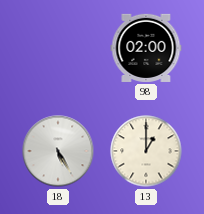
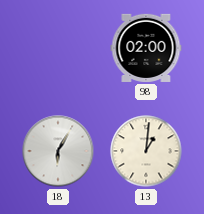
18: 5:25 -> 6:05 (58, 151)
13: 1:00 -> 1:01 (146, 151)
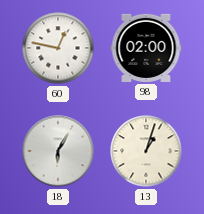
60: none -> 12:47 (58, 48)
13: 1:01 -> 1:03 (146, 151)
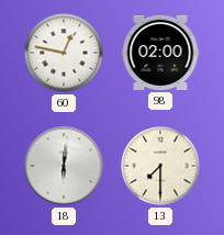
18: 6:05 -> 6:01 (64, 166)
13: 1:03 -> 7:30 (160, 166)
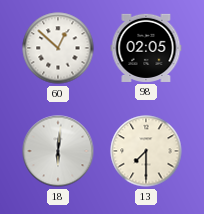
60: 12:47 -> 12:52 (58, 48)
98: 02:00 -> 02:05 (146, 48)
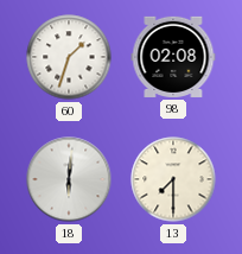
60: 12:52 -> 1:33 (69, 57)
98: 02:05 -> 02:08 (173, 57)
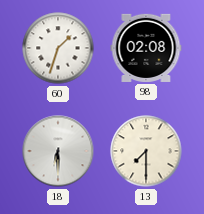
18: 6:01 -> 6:30 (58, 151)
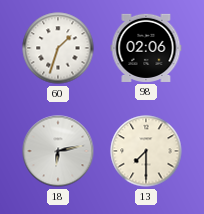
98: 02:08 -> 02:06 (146, 48)
18: 6:30 -> 6:13 (58, 151)
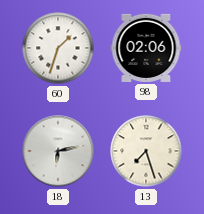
13: 7:30 -> 7:27 (146, 151)
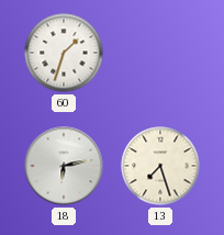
98: 02:06 -> none (146, 48)
